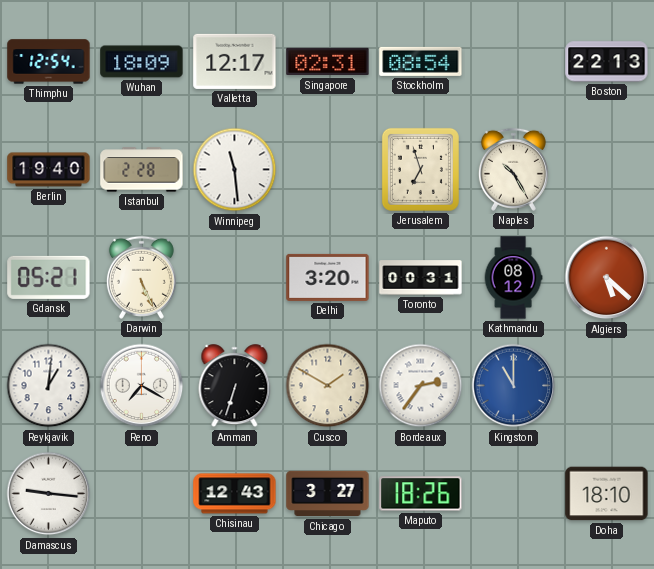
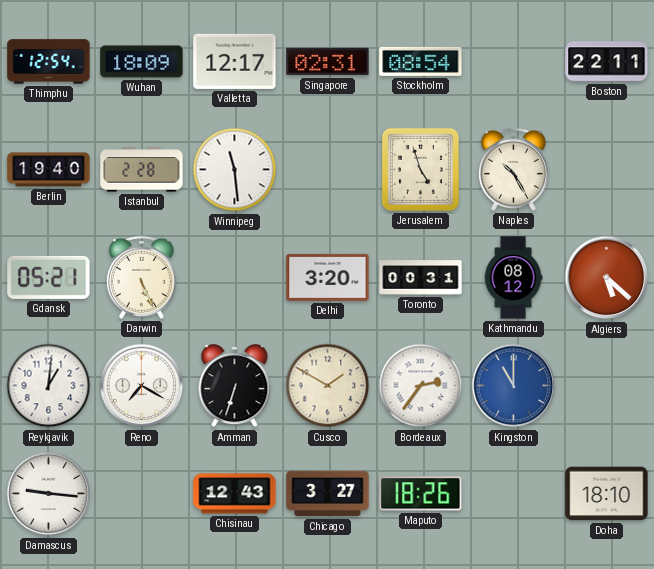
Boston: 22:13 -> 22:11 (607, 62)
Jerusalem: 6:57 -> 4:57 (420, 169)
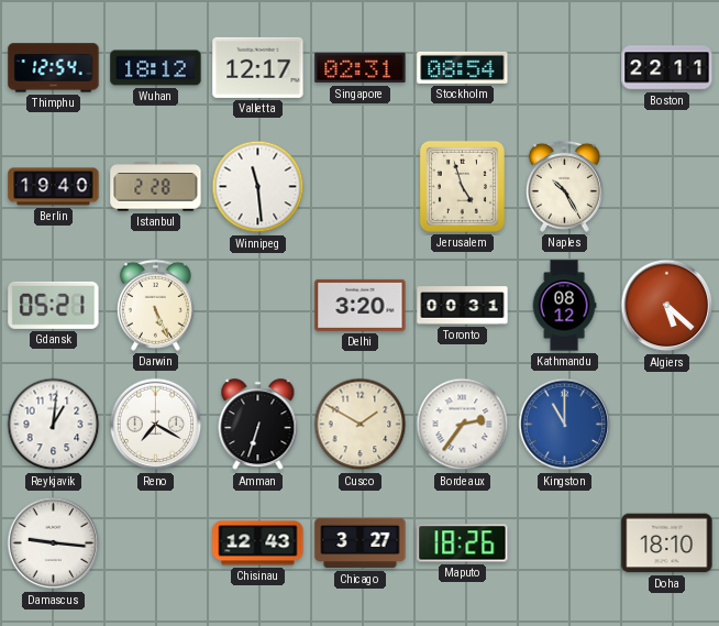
Wuhan: 18:09 -> 18:12 (156, 68)
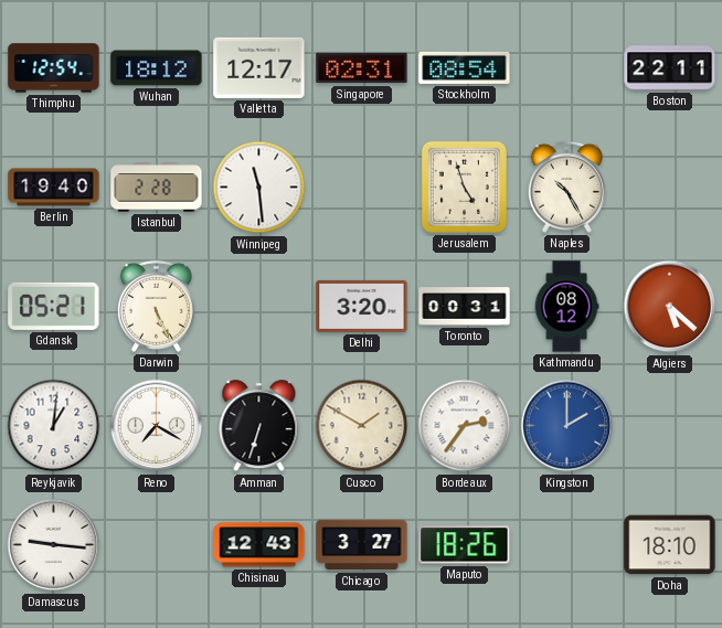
Kingston: 11:00 -> 2:00 (567, 426)
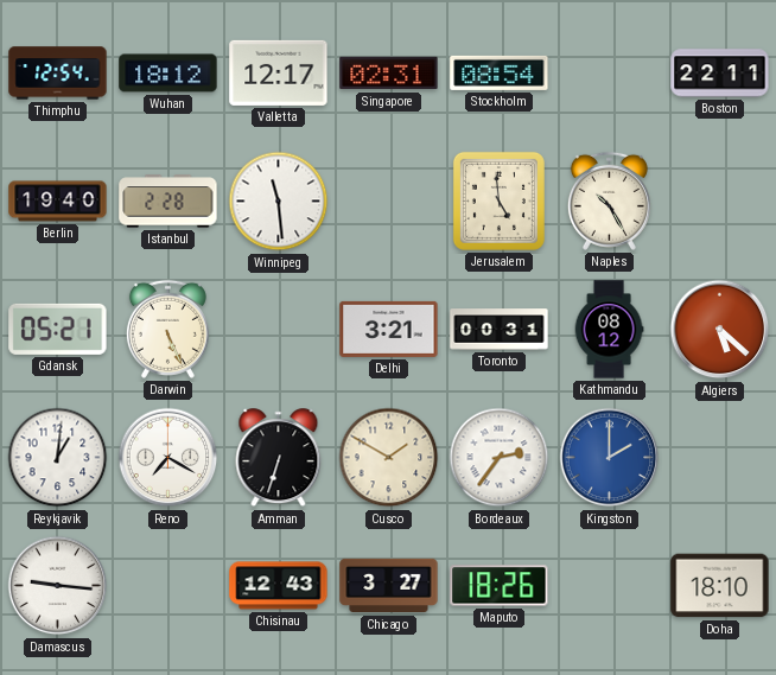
Jerusalem: 4:57 -> 4:59 (498, 200)
Delhi: 3:20 -> 3:21 (389, 329)
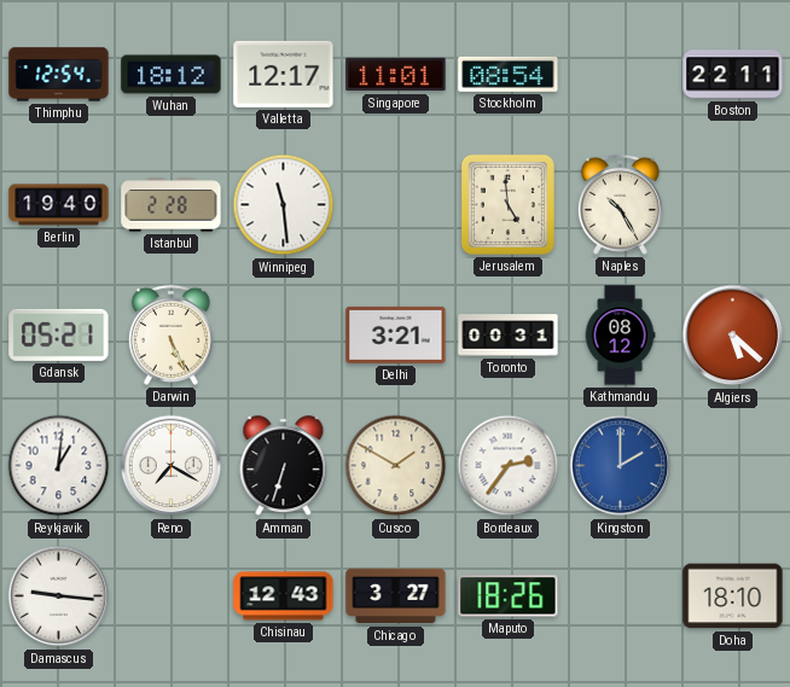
Singapore: 02:31 -> 11:01 (396, 75)
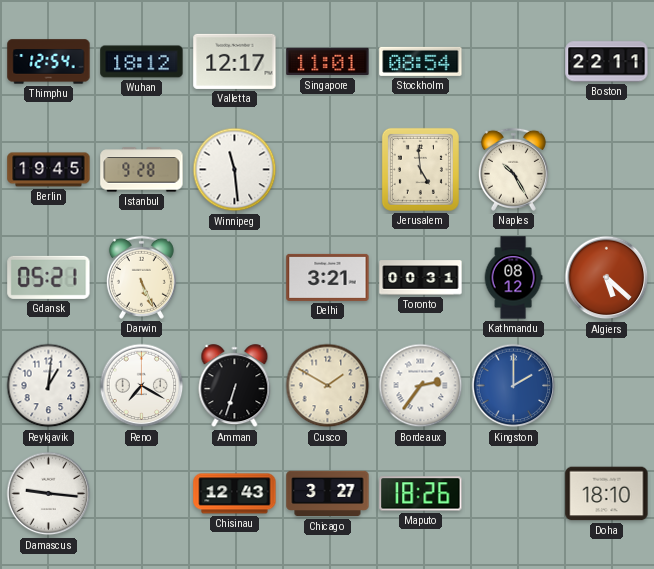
Berlin: 19:40 -> 19:45 (49, 170)
Istanbul: 2:28 -> 9:28 (142, 170)
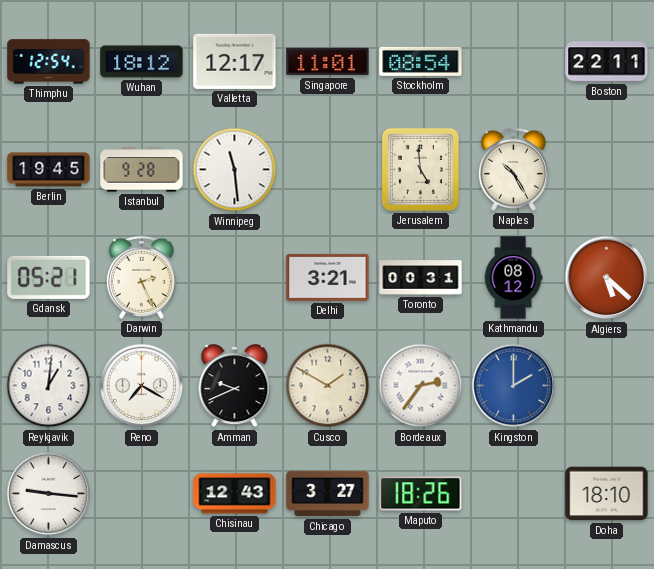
Darwin: 5:26 -> 2:26 (141, 277)
Amman: 6:33 -> 9:41 (235, 386)
